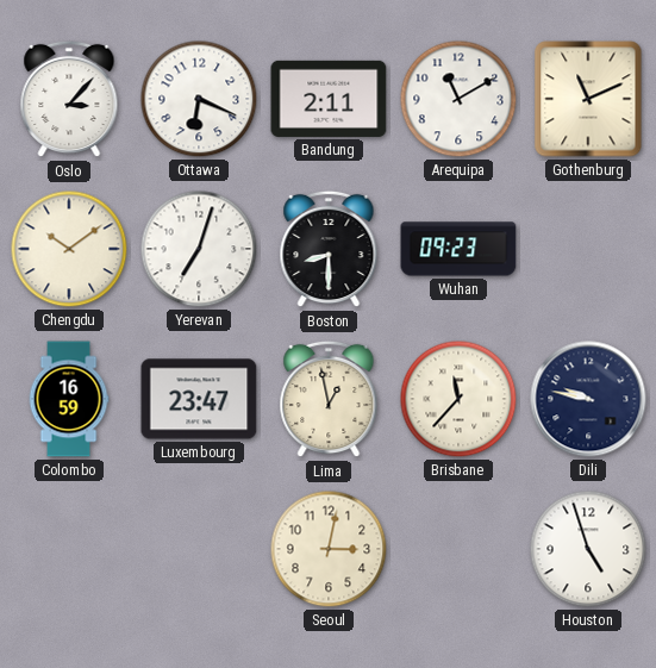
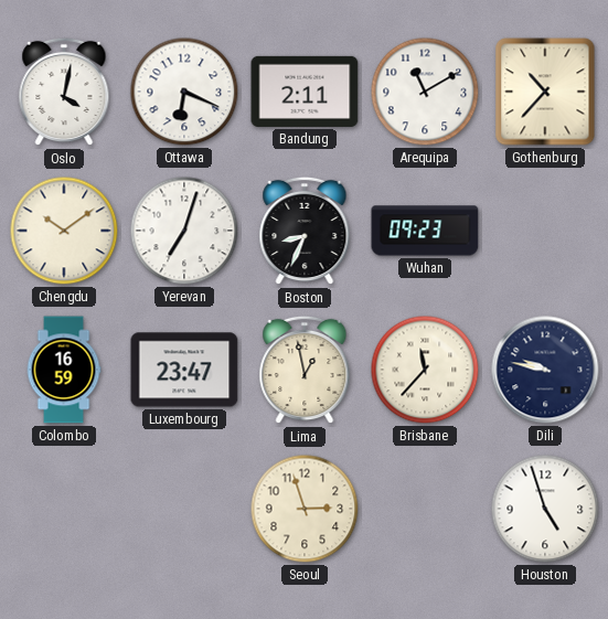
Oslo: 3:07 -> 4:02 (64, 92)
Gothenburg: 11:11 -> 10:37 (545, 92)
Boston: 8:30 -> 8:34 (305, 231)
Seoul: 3:02 -> 2:57 (305, 509)
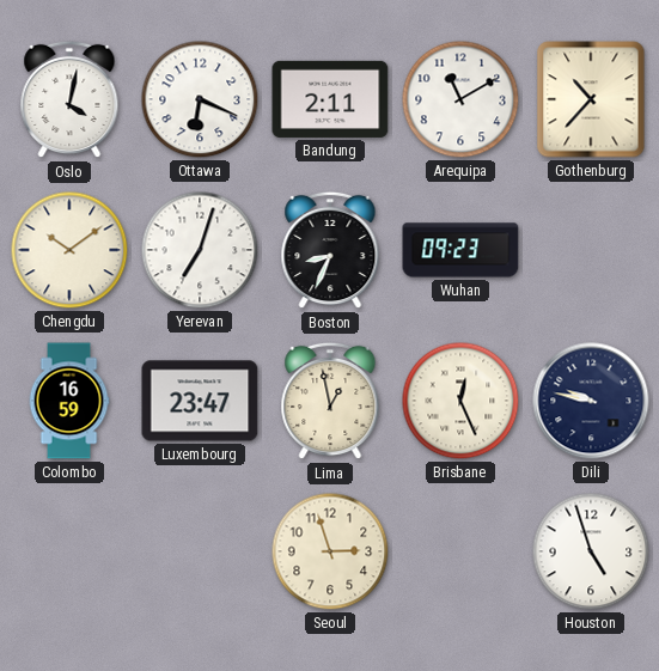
Brisbane: 11:37 -> 12:26 (460, 401)
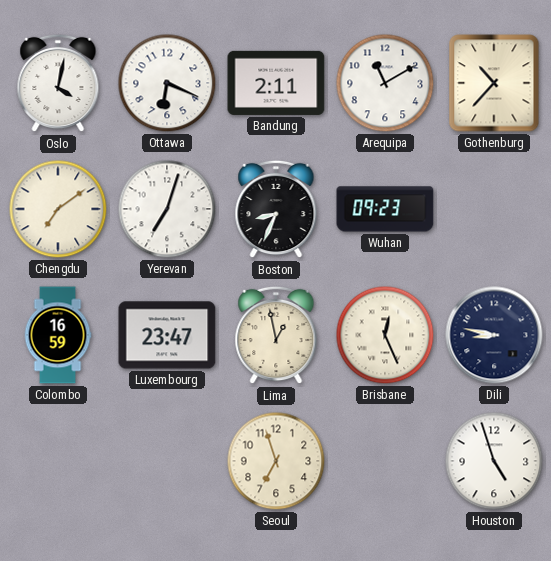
Chengdu: 10:09 -> 7:09 (58, 209)
Dili: 9:47 -> 8:47 (494, 335)
Seoul: 2:57 -> 6:57 (276, 461)
